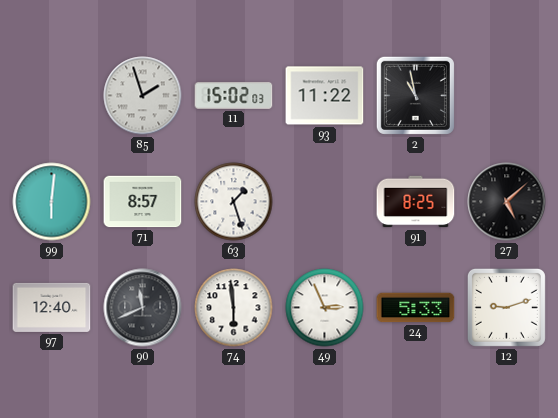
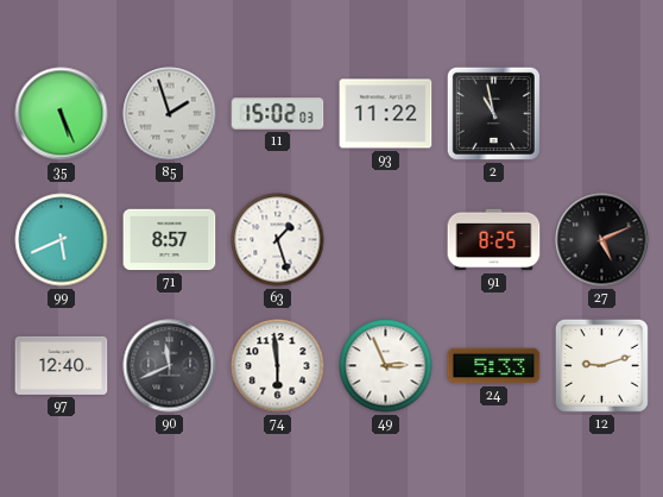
35: none -> 5:26 (62, 114)
99: 6:01 -> 5:41 (62, 240)
27: 5:08 -> 5:11 (602, 240)
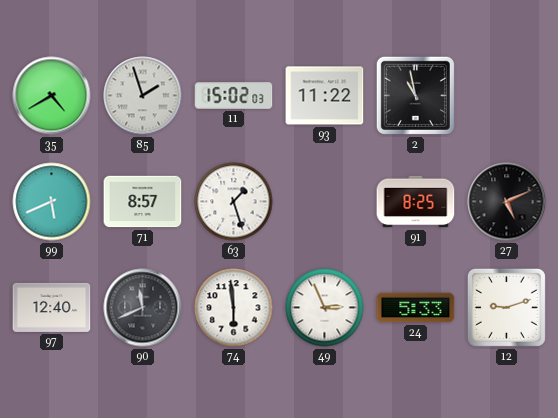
35: 5:26 -> 4:40 (52, 96)
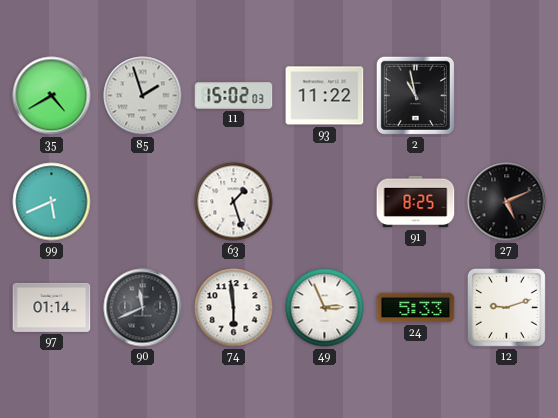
71: 8:57 -> none (143, 202)
97: 12:40 -> 01:14 (52, 307)
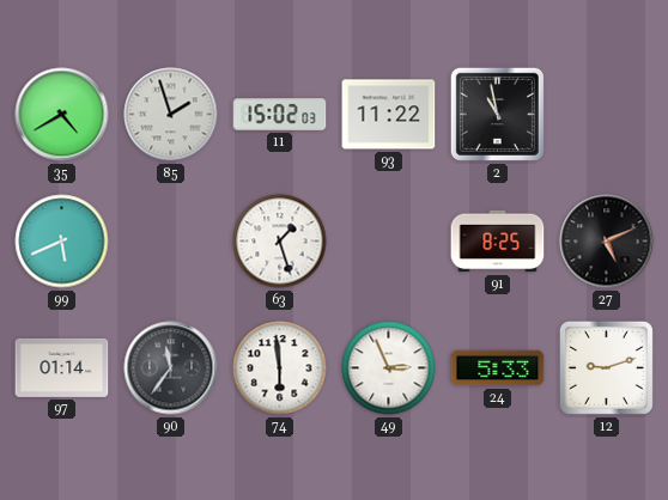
90: 11:41 -> 11:36 (171, 368)
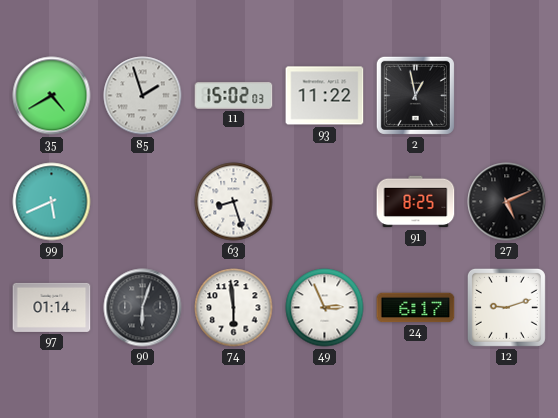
2: 10:58 -> 12:58 (415, 95)
63: 1:27 -> 8:27 (234, 202)
90: 11:36 -> 6:03 (143, 308)
24: 5:33 -> 6:17 (416, 308)
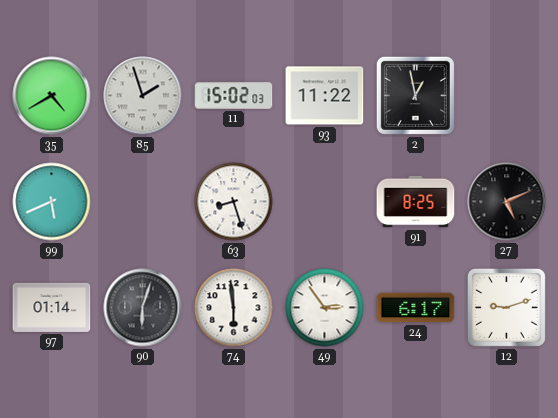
49: 2:56 -> 2:54 (325, 308)
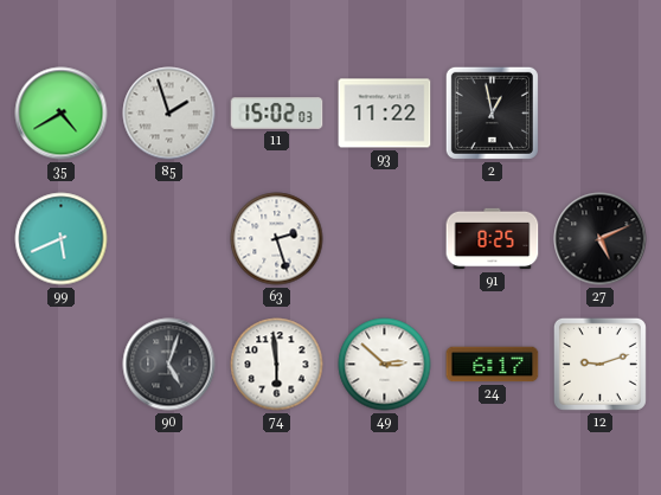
63: 8:27 -> 2:27 (277, 239)
97: 01:14 -> none (52, 307)
90: 6:03 -> 5:03 (169, 365)
49: 2:54 -> 2:52 (385, 365)
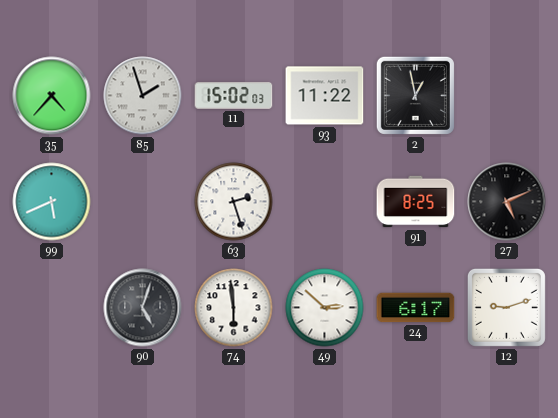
35: 4:40 -> 4:37 (52, 96)
